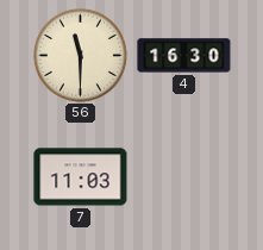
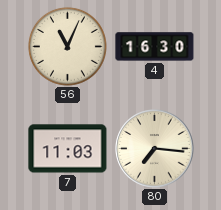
56: 11:30 -> 11:04 (67, 46)
80: none -> 7:16 (155, 149)
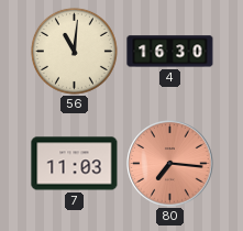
56: 11:04 -> 11:01 (74, 51)
80 dial: cream -> salmon (170, 164)
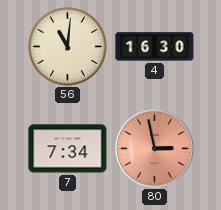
7: 11:03 -> 7:34 (68, 149)
80: 7:16 -> 2:58 (155, 149)
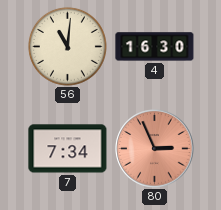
80: 2:58 -> 2:56 (155, 149)
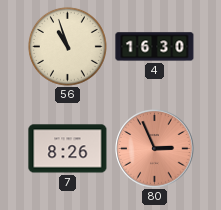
56: 11:01 -> 10:57 (67, 46)
7: 7:34 -> 8:26 (68, 149)
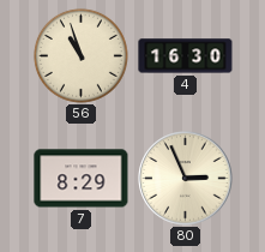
7: 8:26 -> 8:29 (82, 179)
80 dial: salmon -> cream (186, 179)
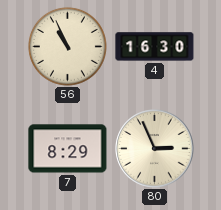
56: 10:57 -> 10:56 (67, 46)
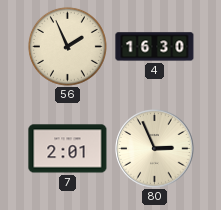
56: 10:56 -> 1:56 (67, 46)
7: 8:29 -> 2:01 (68, 149)
